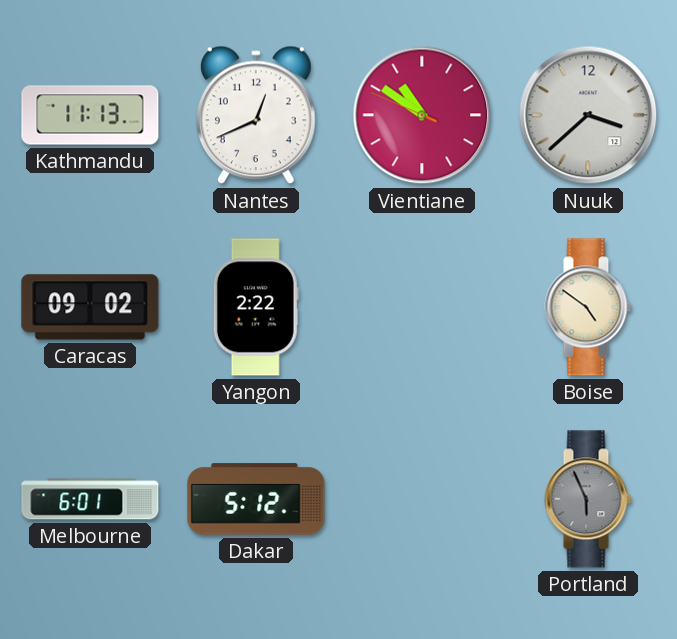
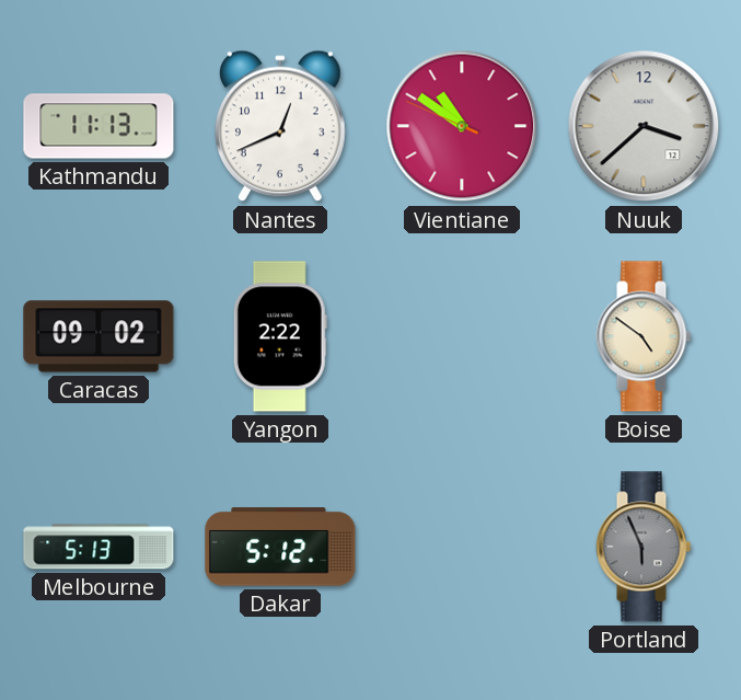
Melbourne: 6:01 -> 5:13 (99, 547)
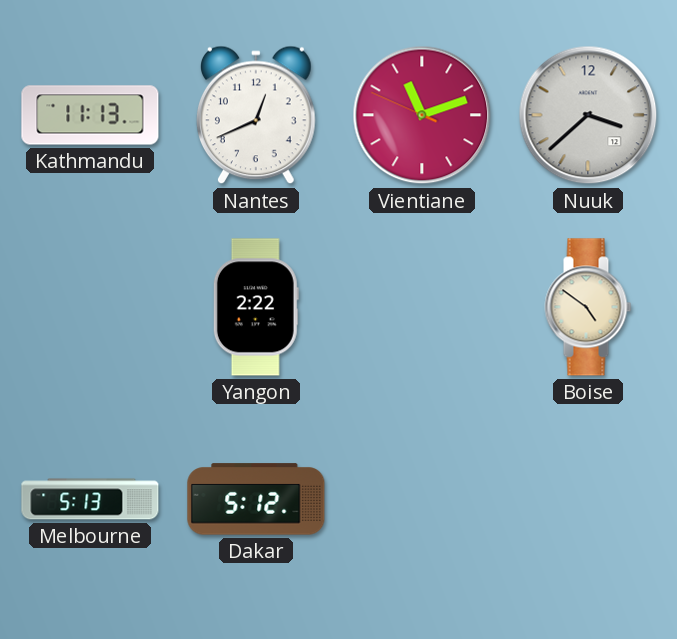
Vientiane: 10:50 -> 11:11 (422, 115)
Caracas: 09:02 -> none (99, 336)
Portland: 5:56 -> none (644, 547)
